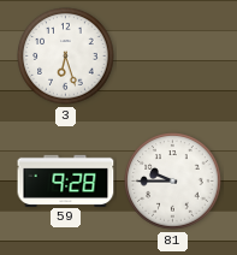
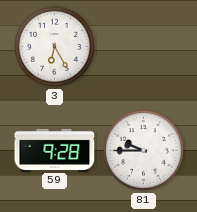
3: 6:27 -> 6:25 (55, 47)
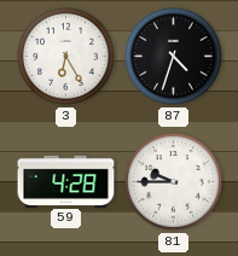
87: none -> 4:33 (174, 57)
59: 9:28 -> 4:28 (66, 181)
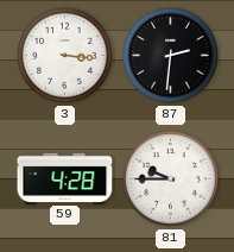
3: 6:25 -> 3:16 (65, 56)
87: 4:33 -> 2:31 (171, 56)
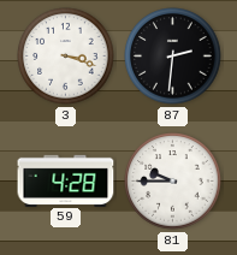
3: 3:16 -> 3:18 (66, 57)
